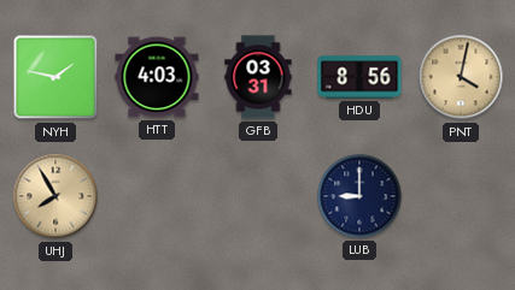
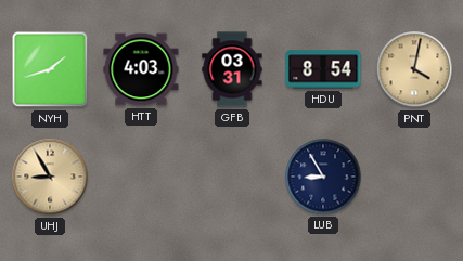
NYH: 1:47 -> 1:42 (50, 69)
HDU: 8:56 -> 8:54 (323, 69)
UHJ: 7:55 -> 8:55 (50, 177)
LUB: 9:00 -> 8:55 (323, 177)
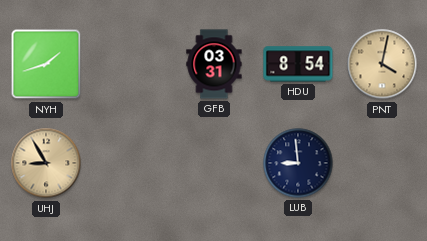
HTT: 4:03 -> none (141, 69)
LUB: 8:55 -> 8:59 (298, 163)
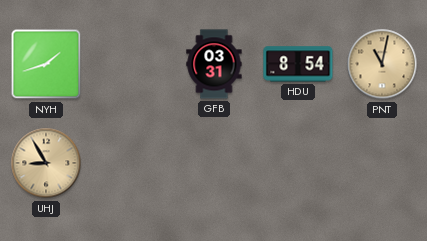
PNT: 4:02 -> 11:02 (382, 64)
LUB: 8:59 -> none (298, 163)
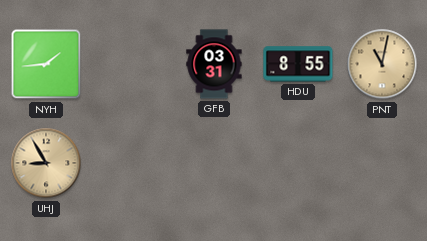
NYH: 1:42 -> 1:44 (46, 64)
HDU: 8:54 -> 8:55 (298, 64)
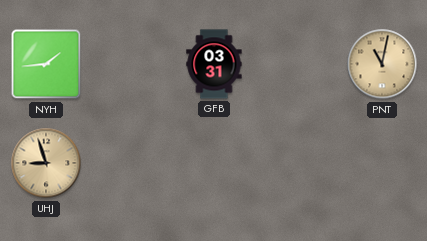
HDU: 8:55 -> none (298, 64)
UHJ: 8:55 -> 8:57 (46, 163)
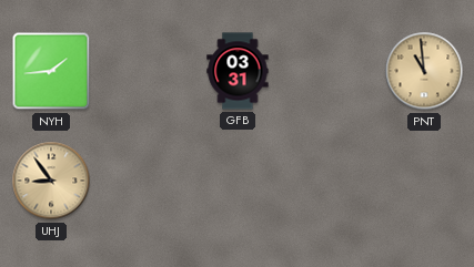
PNT: 11:02 -> 10:59 (424, 71)
UHJ: 8:57 -> 8:54 (51, 181)
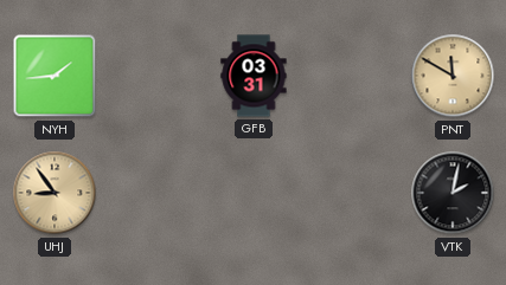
PNT: 10:59 -> 11:50 (453, 76)
VTK: none -> 2:02 (453, 193)
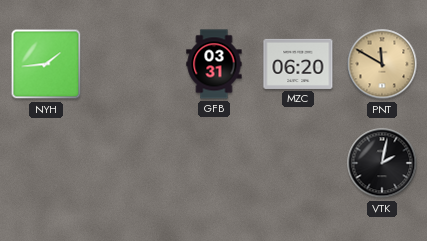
MZC: none -> 06:20 (298, 64)
UHJ: 8:54 -> none (55, 193)
